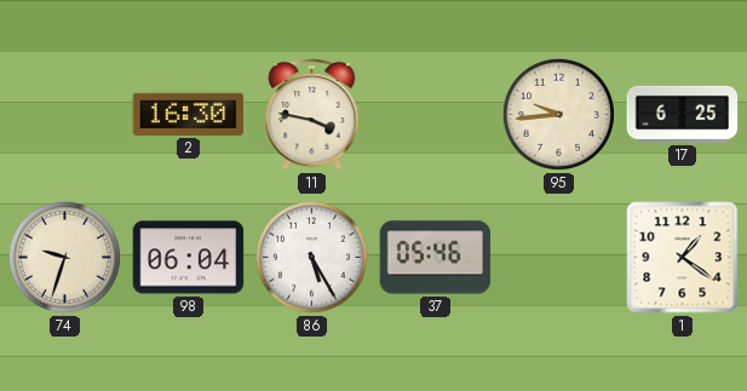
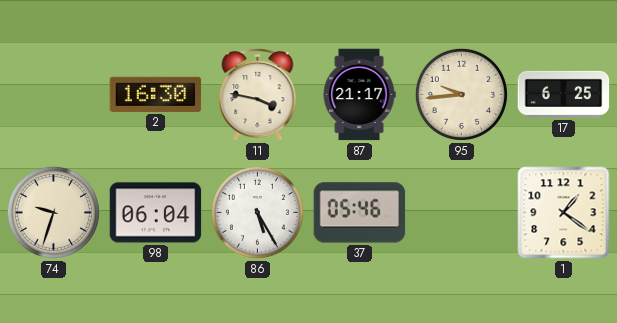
87: none -> 21:17 (359, 95)
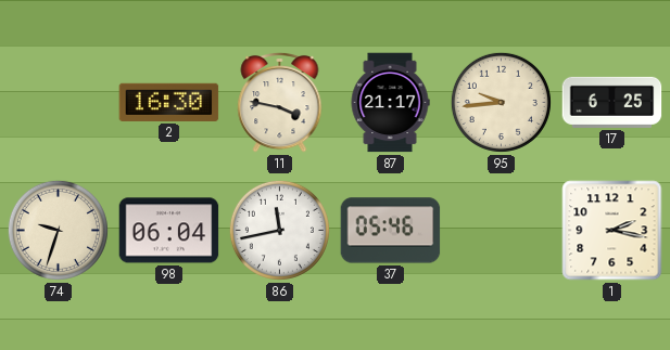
86: 5:25 -> 11:43 (279, 230)
1: 1:21 -> 2:17 (612, 231)
